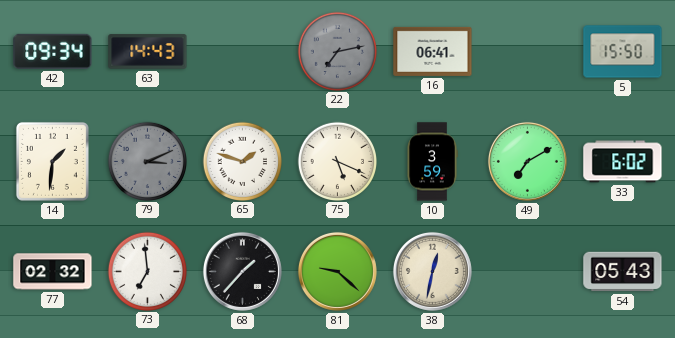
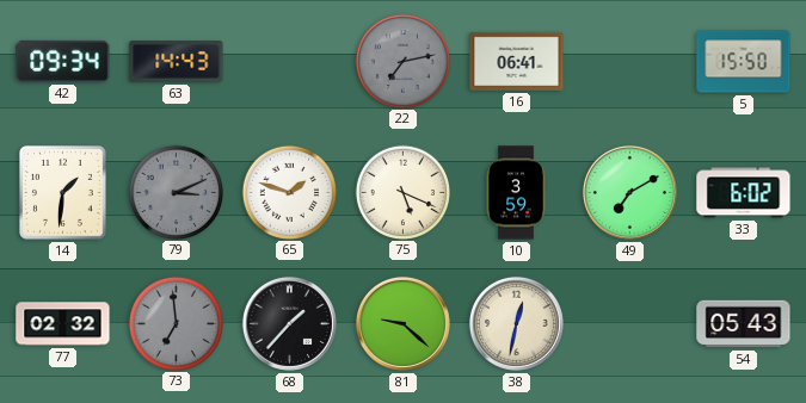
73 dial: white -> grey (176, 323)
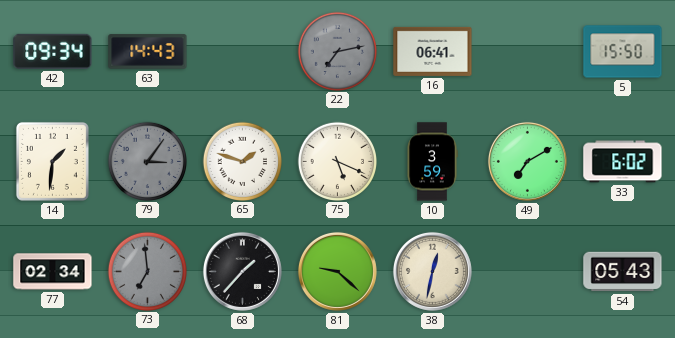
79: 3:11 -> 3:06 (147, 161)
77: 02:32 -> 02:34 (53, 272)
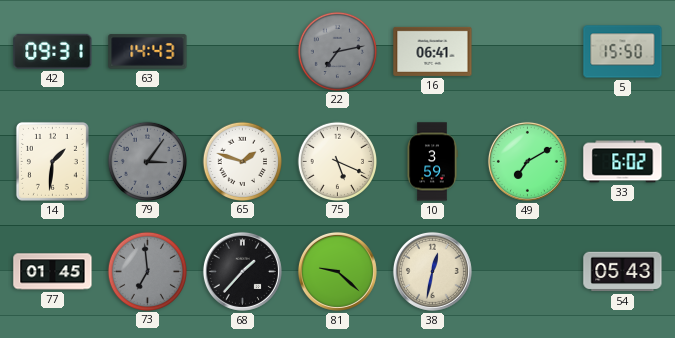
42: 09:34 -> 09:31 (53, 51)
77: 02:34 -> 01:45 (53, 272)
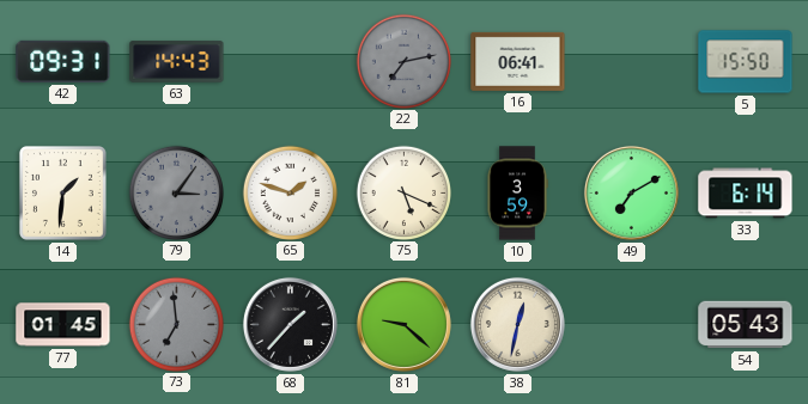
33: 6:02 -> 6:14 (746, 194)
